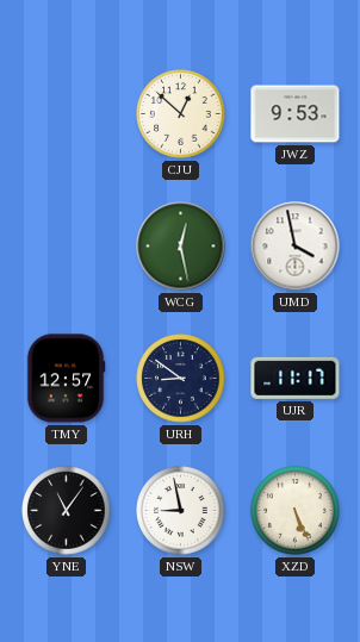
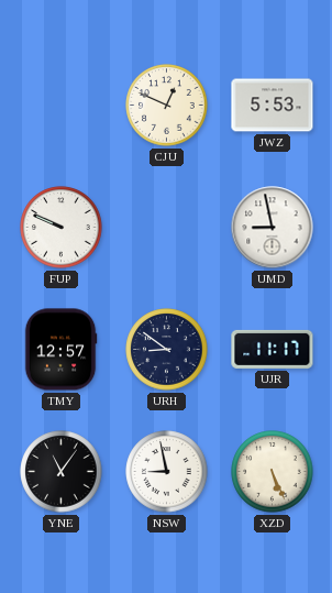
CJU: 12:52 -> 12:49 (167, 106)
JWZ: 9:53 -> 5:53 (273, 106)
FUP: none -> 9:49 (62, 228)
WCG: 12:28 -> none (181, 247)
UMD: 3:58 -> 8:58 (273, 228)
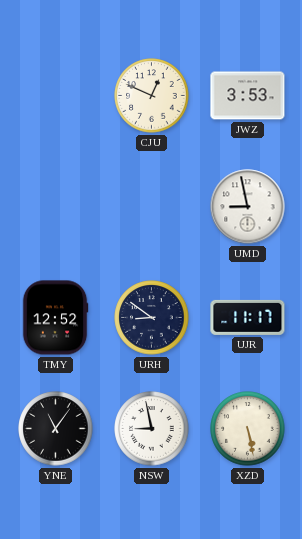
JWZ: 5:53 -> 3:53 (248, 96)
FUP: 9:49 -> none (62, 228)
TMY: 12:57 -> 12:52 (55, 318)
XZD: 5:26 -> 5:28 (248, 429)
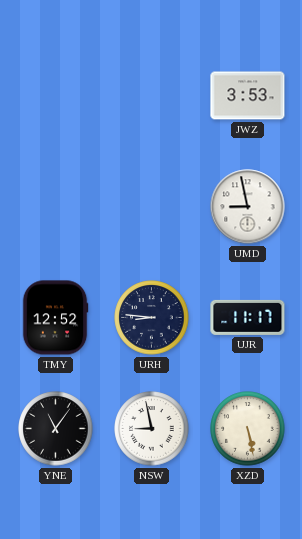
CJU: 12:49 -> none (152, 96)
URH: 8:51 -> 8:46 (152, 318)
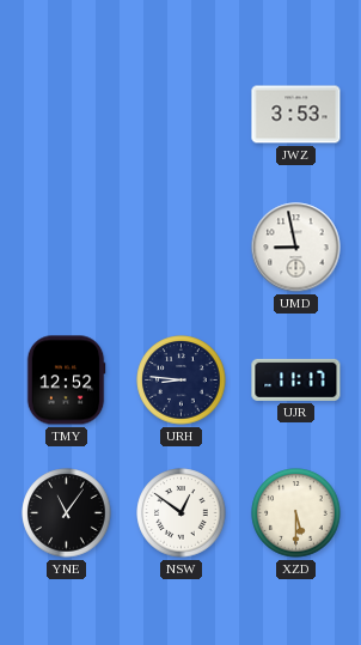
NSW: 8:58 -> 12:51 (182, 513)
XZD: 5:28 -> 5:30 (296, 513)
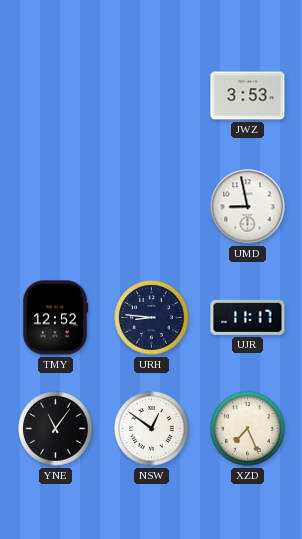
XZD: 5:30 -> 7:26 (248, 429)
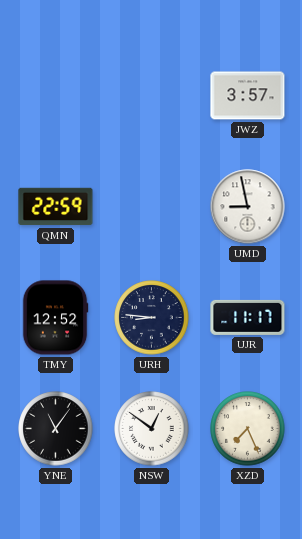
JWZ: 3:53 -> 3:57 (248, 96)
QMN: none -> 22:59 (56, 207)
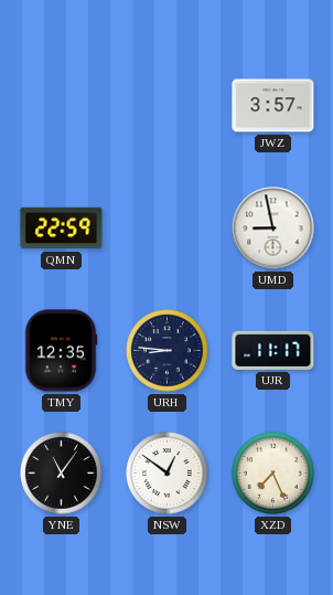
TMY: 12:52 -> 12:35 (61, 351)
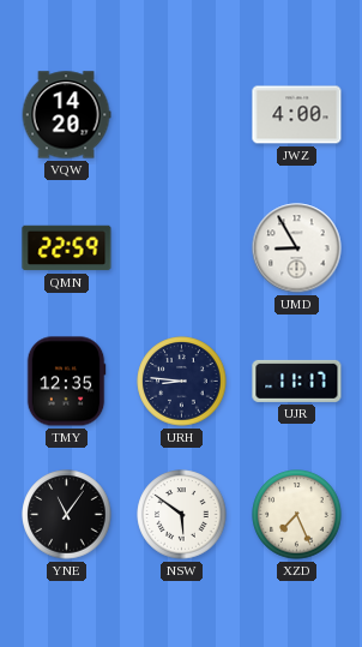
VQW: none -> 14:20 (66, 115)
JWZ: 3:57 -> 4:00 (297, 115)
UMD: 8:58 -> 8:55 (297, 248)
NSW: 12:51 -> 5:51 (182, 515)
